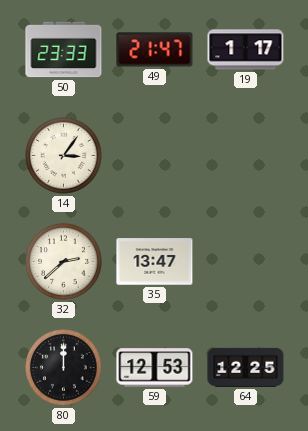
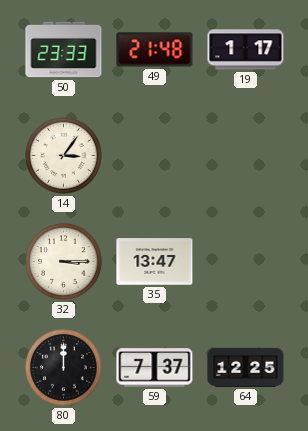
49: 21:47 -> 21:48 (155, 50)
32: 2:38 -> 3:15 (64, 262)
59: 12:53 -> 7:37 (155, 368)
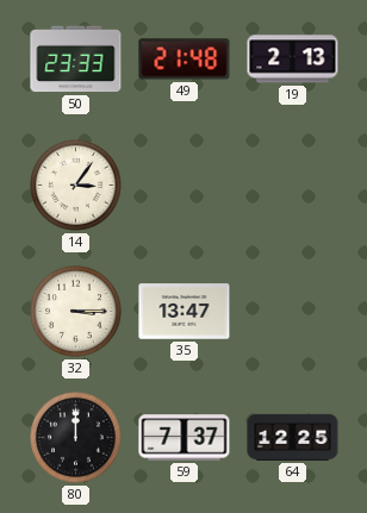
19: 1:17 -> 2:13 (293, 60)
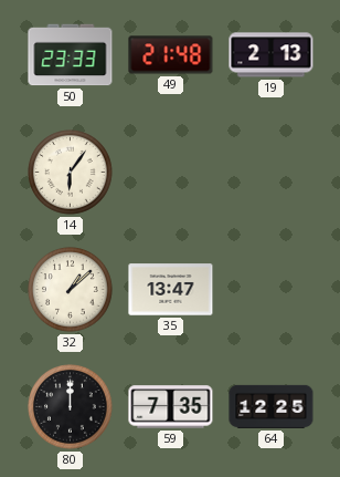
14: 3:06 -> 6:06 (71, 173)
32: 3:15 -> 1:08 (71, 290)
59: 7:37 -> 7:35 (171, 407)
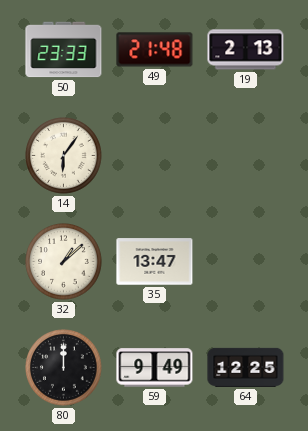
59: 7:35 -> 9:49 (155, 368)
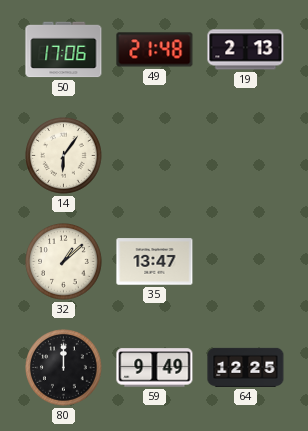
50: 23:33 -> 17:06 (64, 50)
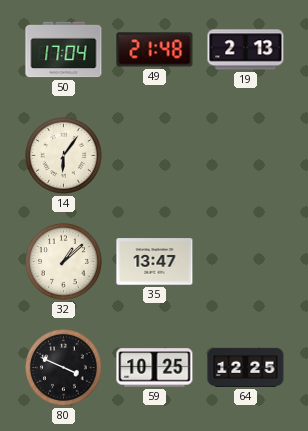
50: 17:06 -> 17:04 (64, 50)
80: 12:00 -> 3:49 (64, 368)
59: 9:49 -> 10:25 (155, 368)
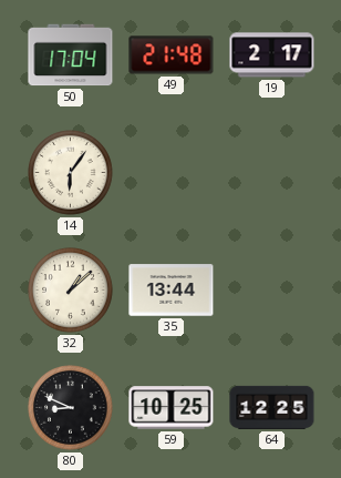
19: 2:13 -> 2:17 (272, 55)
35: 13:47 -> 13:44 (172, 291)
80: 3:49 -> 8:49 (71, 408)
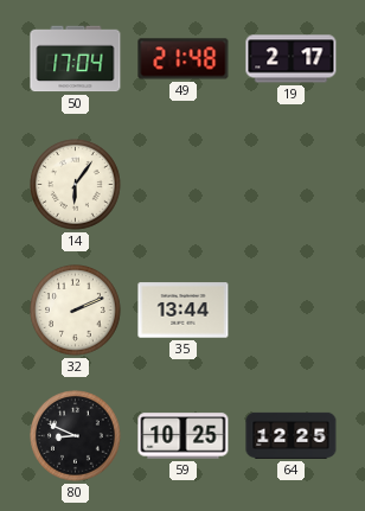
32: 1:08 -> 2:11 (76, 311)
